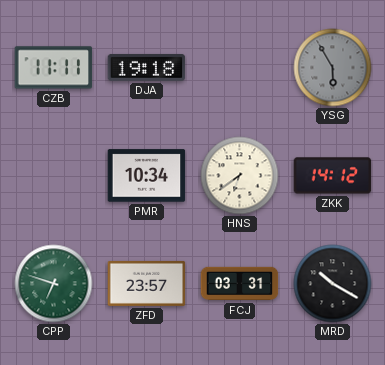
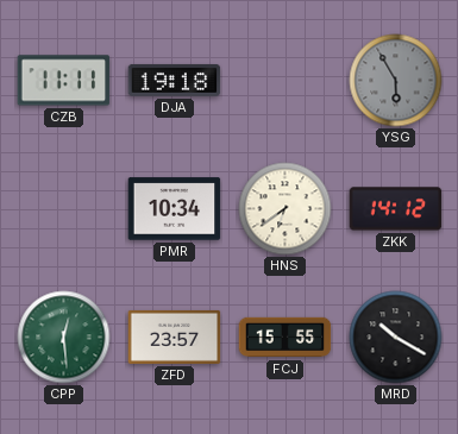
CPP: 6:48 -> 12:29 (64, 338)
FCJ: 03:31 -> 15:55 (286, 338)
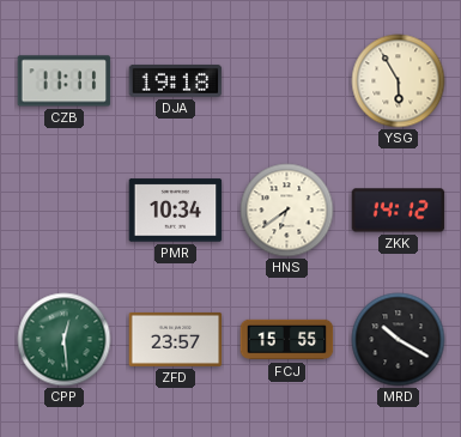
YSG dial: grey -> cream (399, 81)
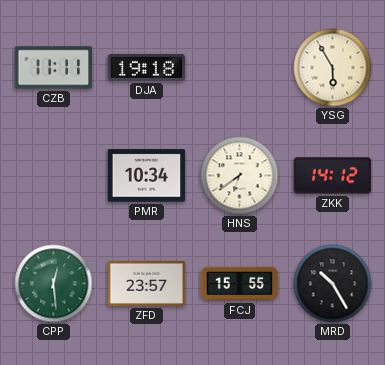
MRD: 10:20 -> 10:25 (333, 284)
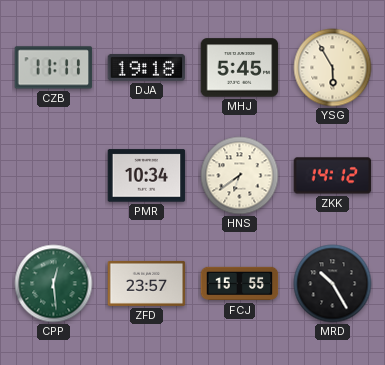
MHJ: none -> 5:45 (240, 68)
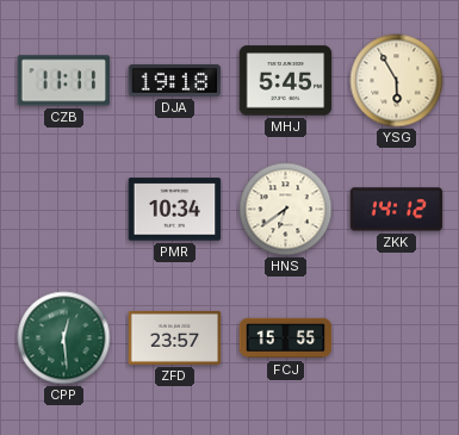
MRD: 10:25 -> none (333, 284)
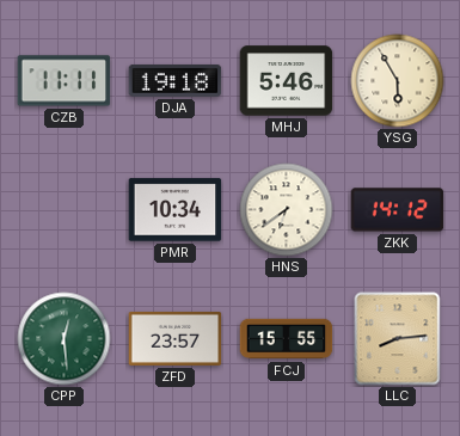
MHJ: 5:45 -> 5:46 (287, 81)
LLC: none -> 8:14 (398, 339)
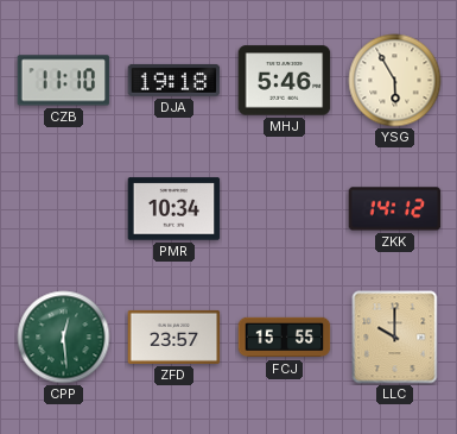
CZB: 11:11 -> 11:10 (64, 81)
HNS: 6:39 -> none (287, 210)
LLC: 8:14 -> 10:00 (395, 338)
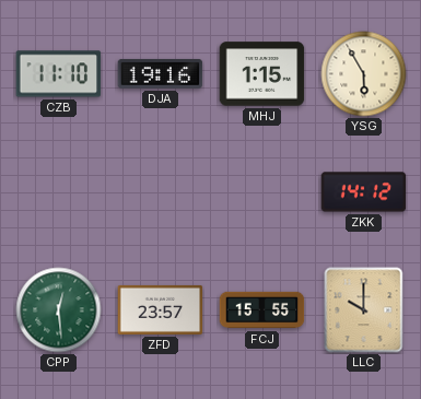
DJA: 19:18 -> 19:16 (161, 73)
MHJ: 5:46 -> 1:15 (262, 74)
PMR: 10:34 -> none (174, 209)
